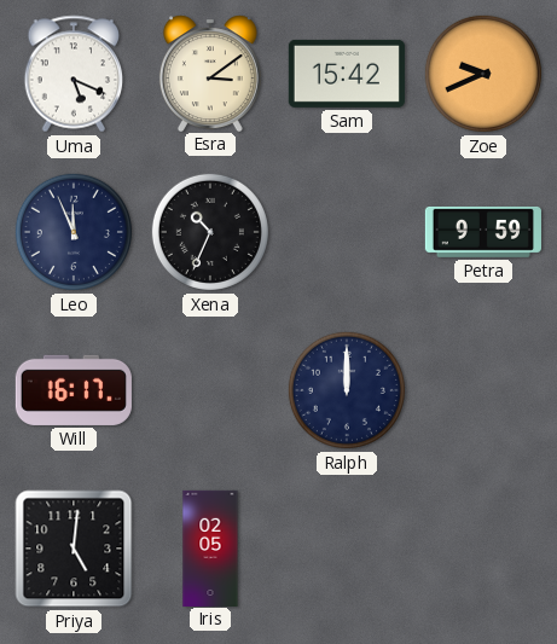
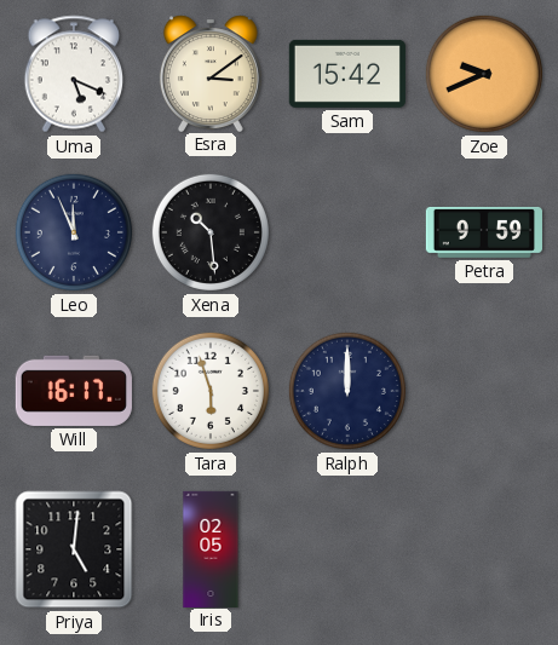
Xena: 10:34 -> 10:29 (211, 232)
Tara: none -> 5:57 (211, 391)
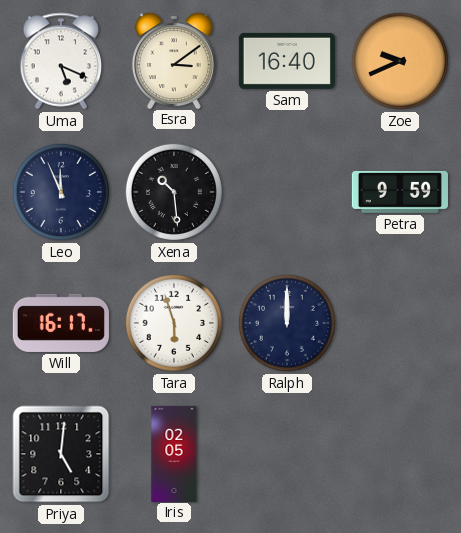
Sam: 15:42 -> 16:40 (287, 61)
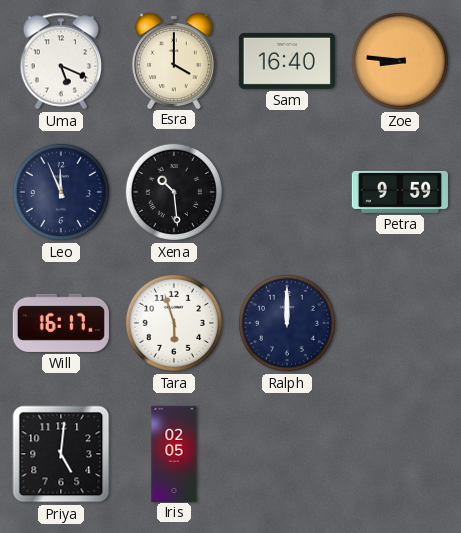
Esra: 3:09 -> 4:00 (174, 60)
Zoe: 9:41 -> 8:46 (400, 61)
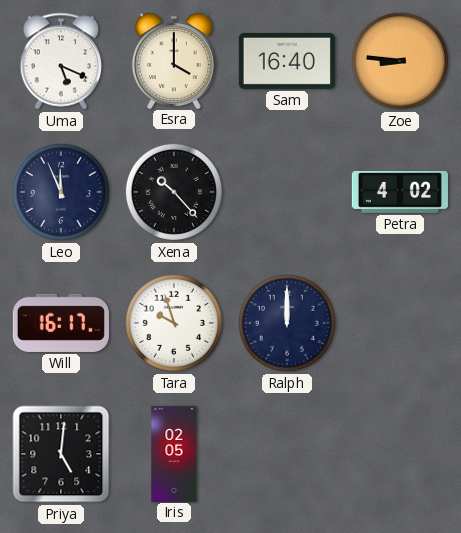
Xena: 10:29 -> 10:23 (174, 192)
Petra: 9:59 -> 4:02 (400, 192)
Tara: 5:57 -> 9:57 (174, 323)
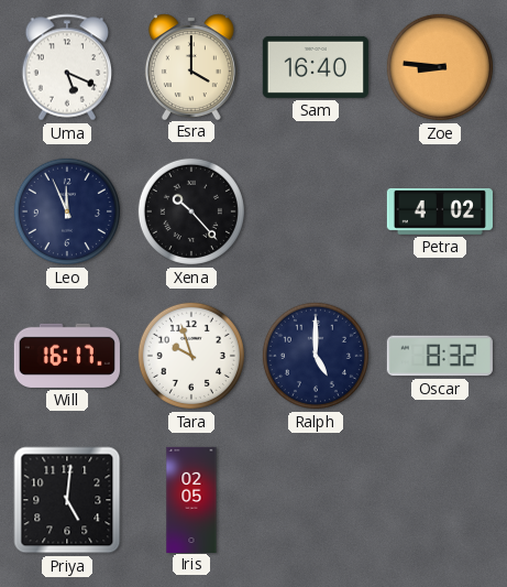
Ralph: 12:00 -> 5:00 (316, 356)
Oscar: none -> 8:32 (440, 356)
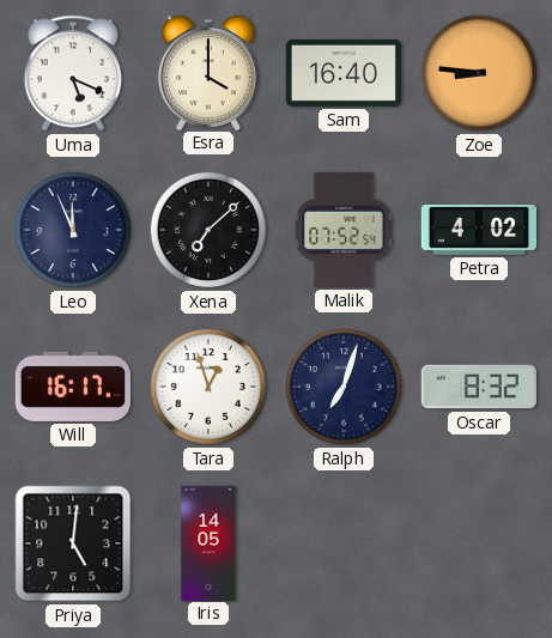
Xena: 10:23 -> 7:08 (208, 230)
Malik: none -> 07:52 (344, 230)
Tara: 9:57 -> 12:57 (208, 387)
Ralph: 5:00 -> 7:03 (344, 387)
Iris: 02:05 -> 14:05 (208, 542)
